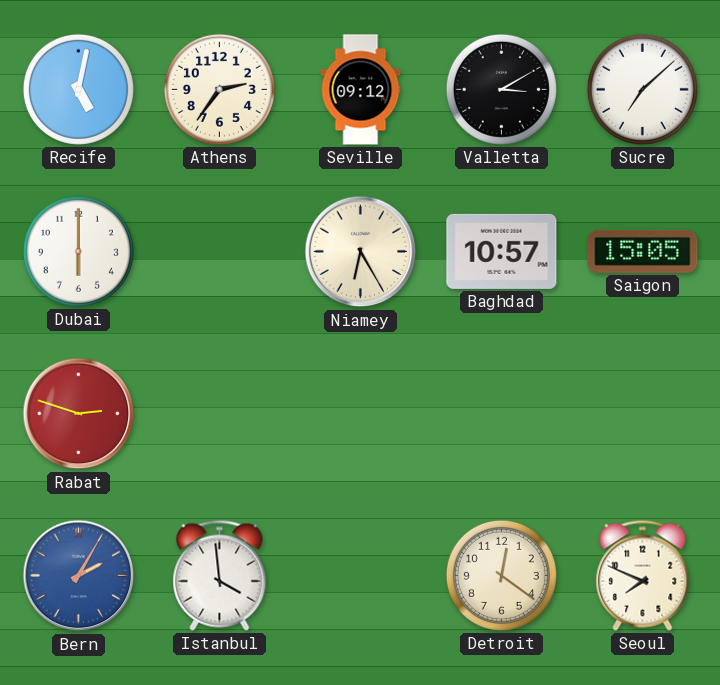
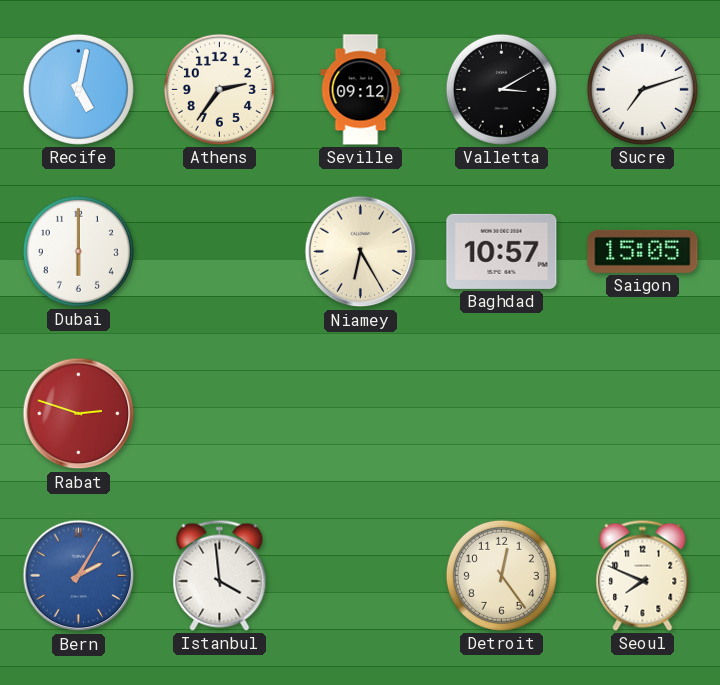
Sucre: 7:08 -> 7:12 (642, 89)
Detroit: 12:21 -> 12:24 (501, 575)
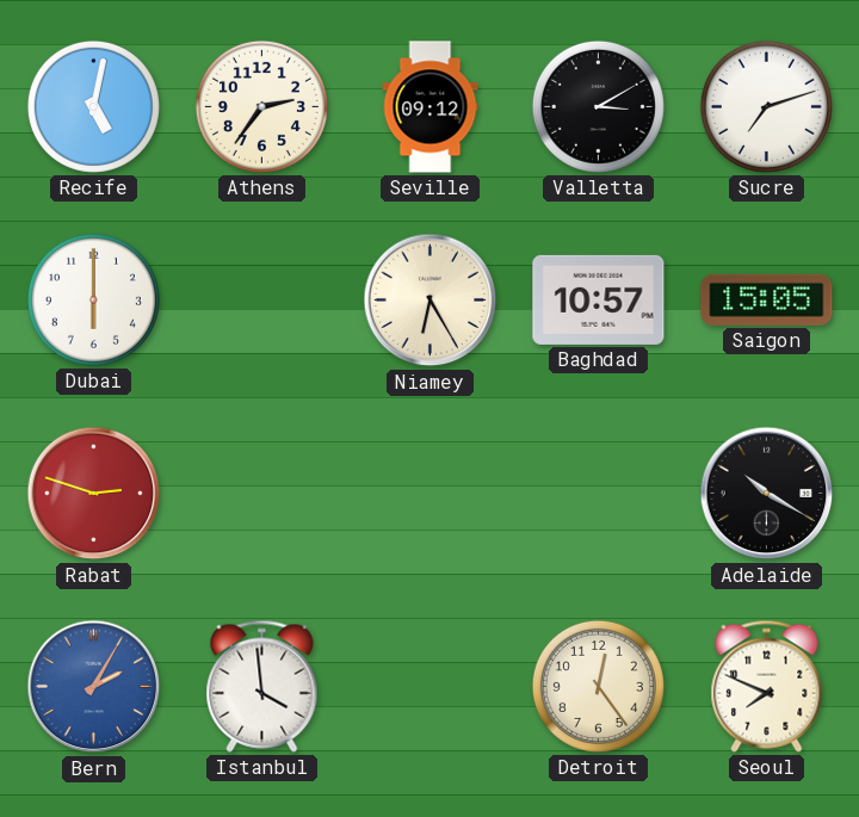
Adelaide: none -> 10:20 (767, 494)
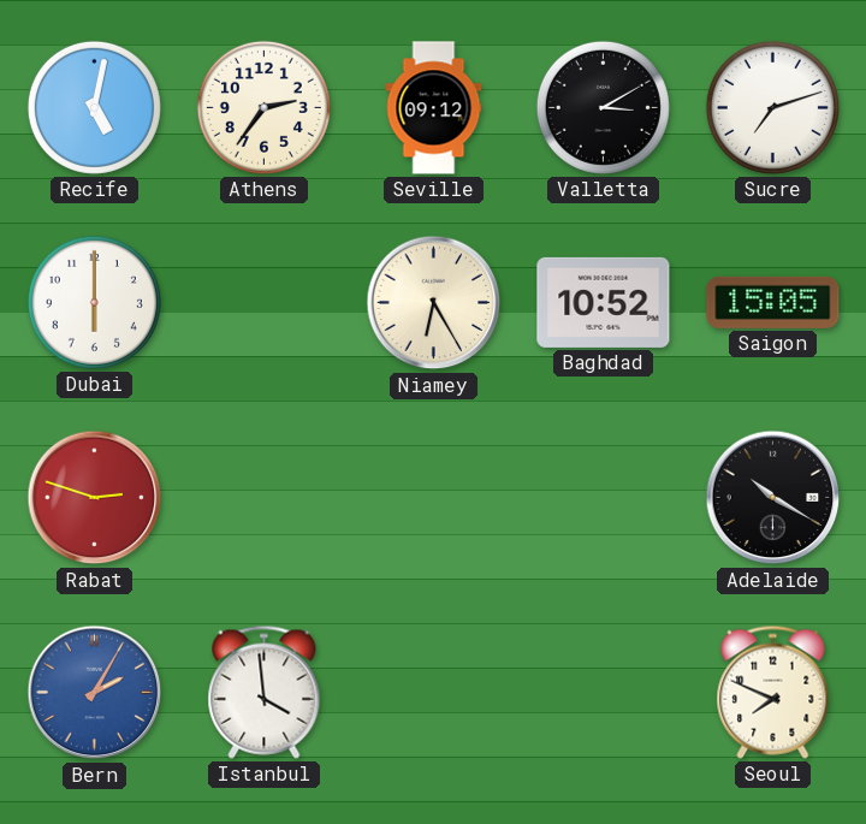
Baghdad: 10:57 -> 10:52 (604, 302)
Detroit: 12:24 -> none (598, 686)
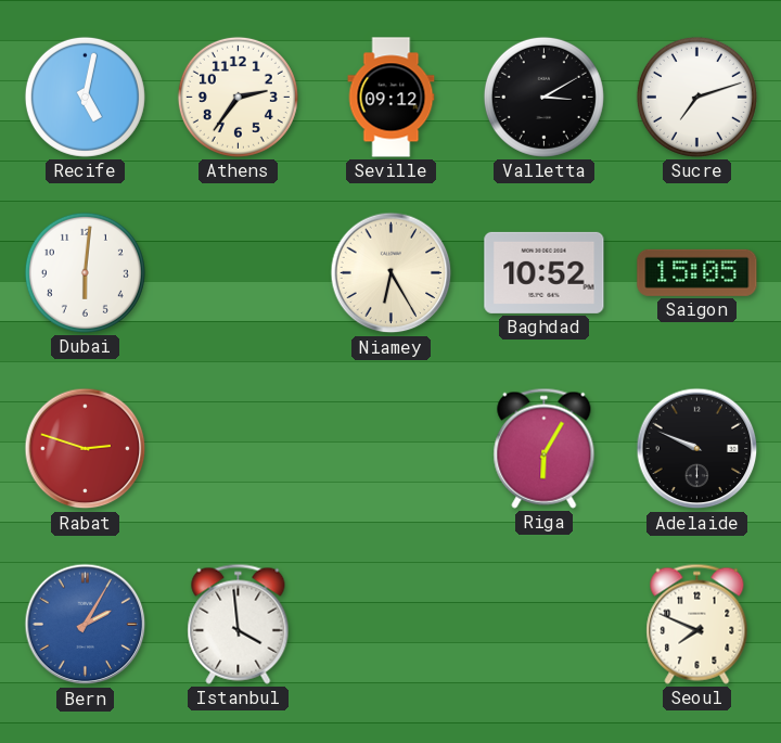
Dubai: 6:00 -> 6:01 (85, 272)
Riga: none -> 6:05 (545, 448)
Adelaide: 10:20 -> 9:49 (697, 449)
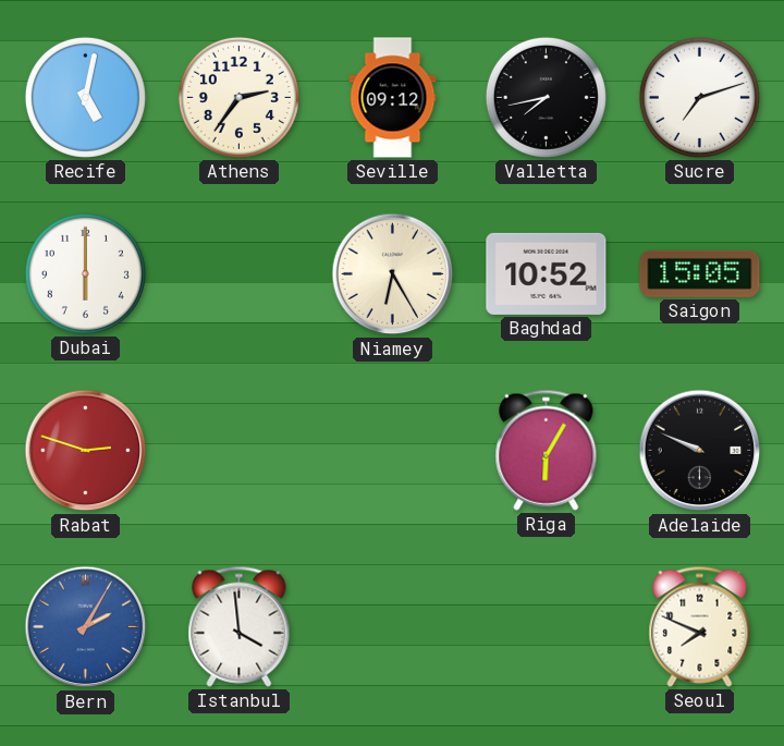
Valletta: 3:10 -> 7:43 (546, 97)
Dubai: 6:01 -> 6:00 (85, 273)
